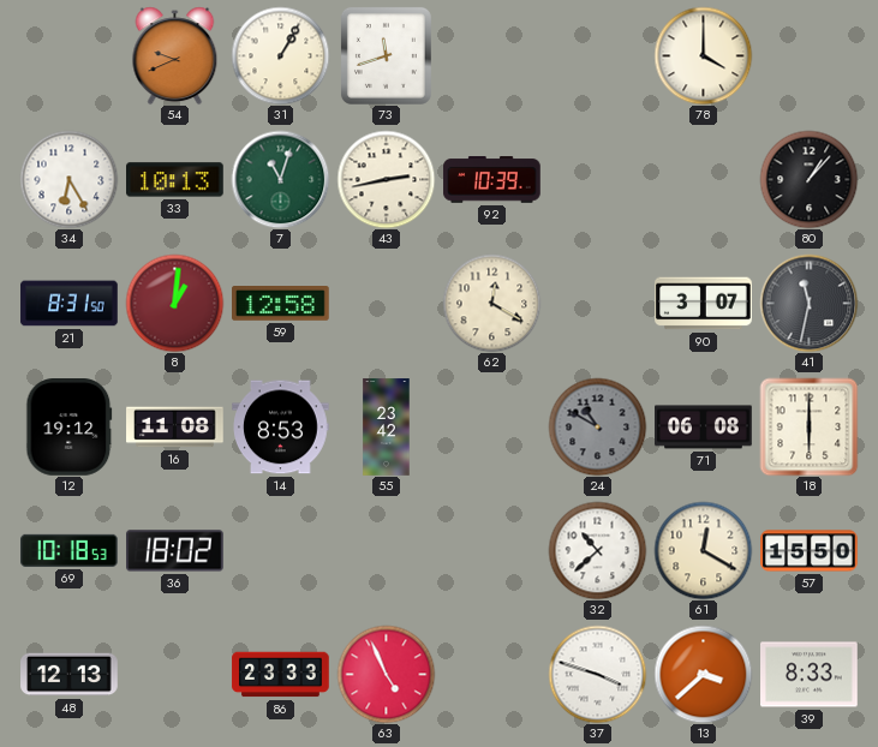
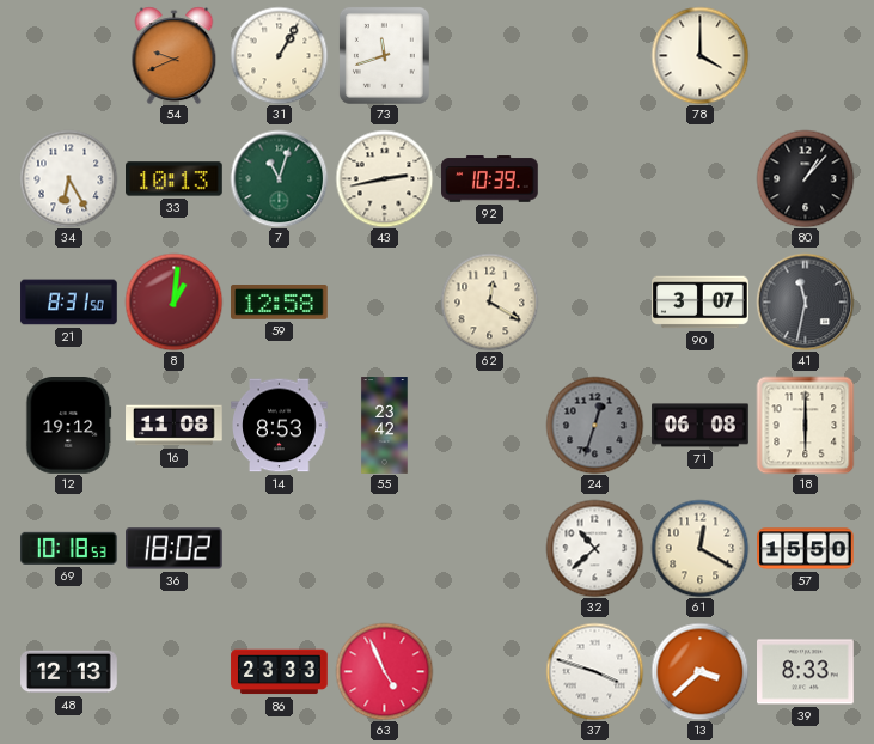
24: 10:50 -> 12:33 (594, 425)
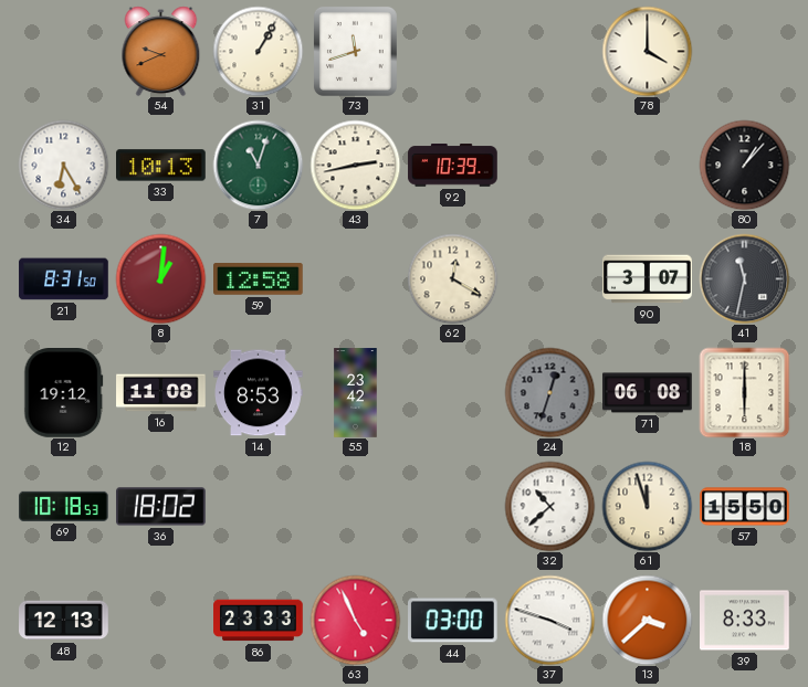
61: 12:20 -> 11:57 (647, 506)
44: none -> 03:00 (453, 621)
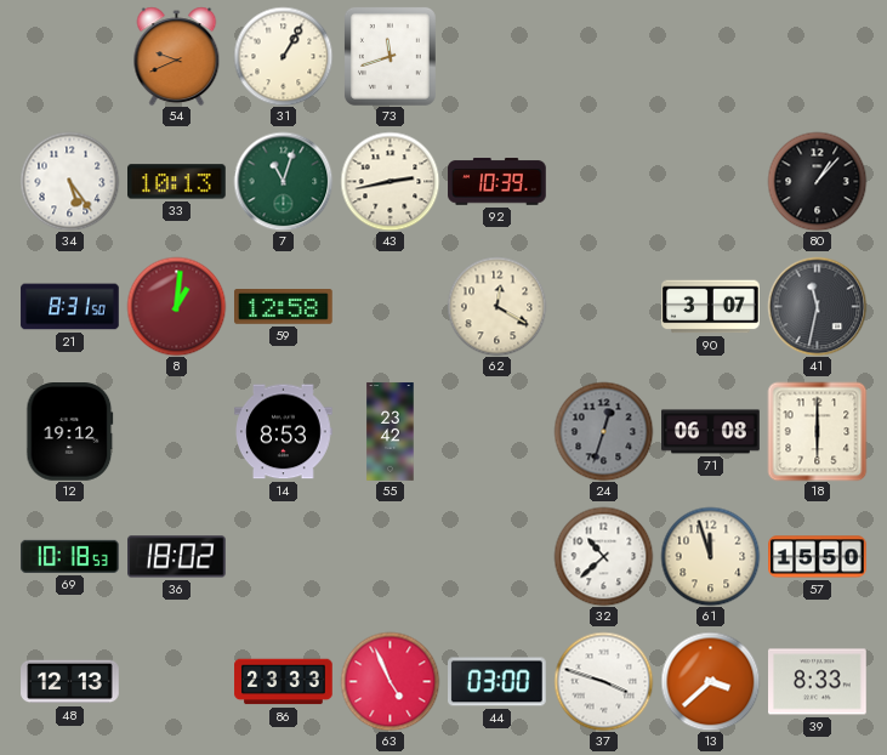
78: 4:00 -> none (647, 51)
34: 6:25 -> 5:24 (69, 181)
16: 11:08 -> none (161, 393)
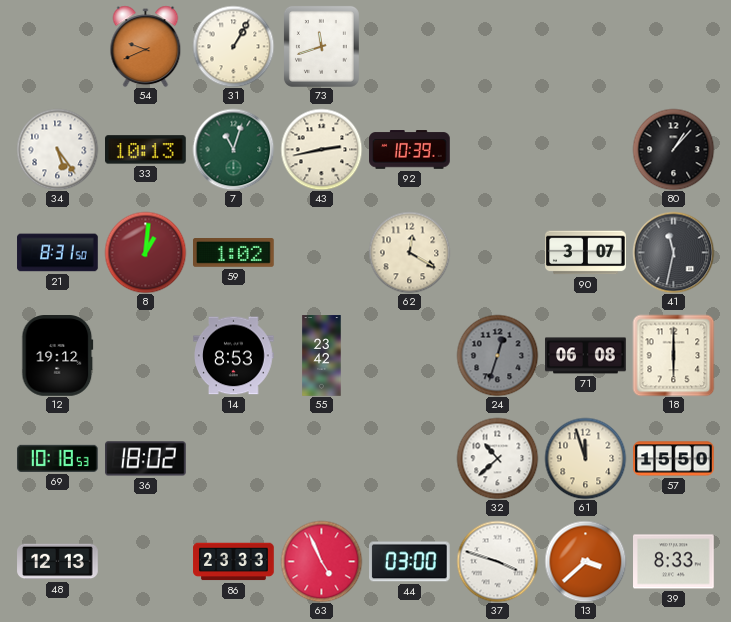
59: 12:58 -> 1:02 (234, 253)
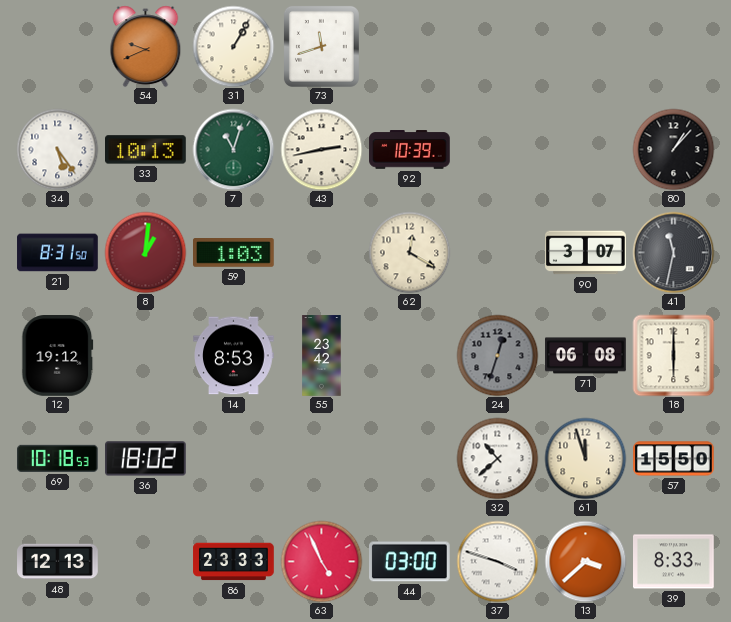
59: 1:02 -> 1:03 (234, 253)
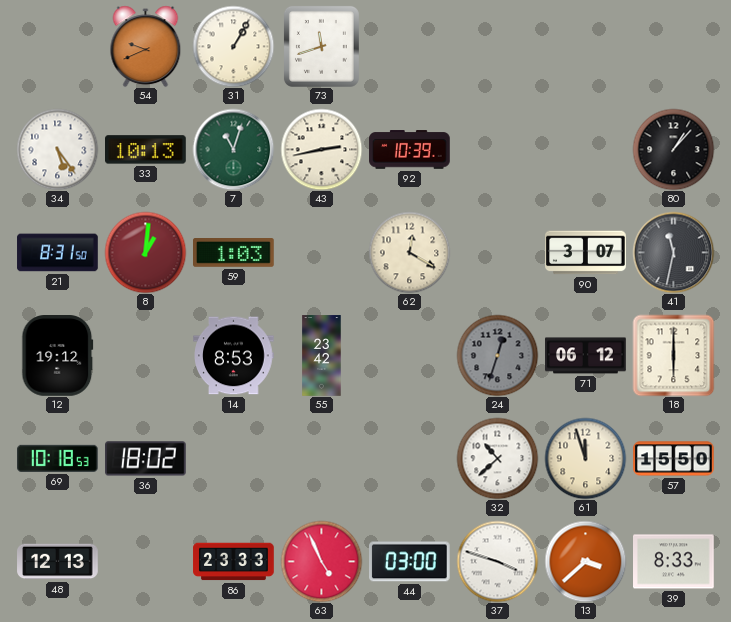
71: 06:08 -> 06:12 (586, 356)
